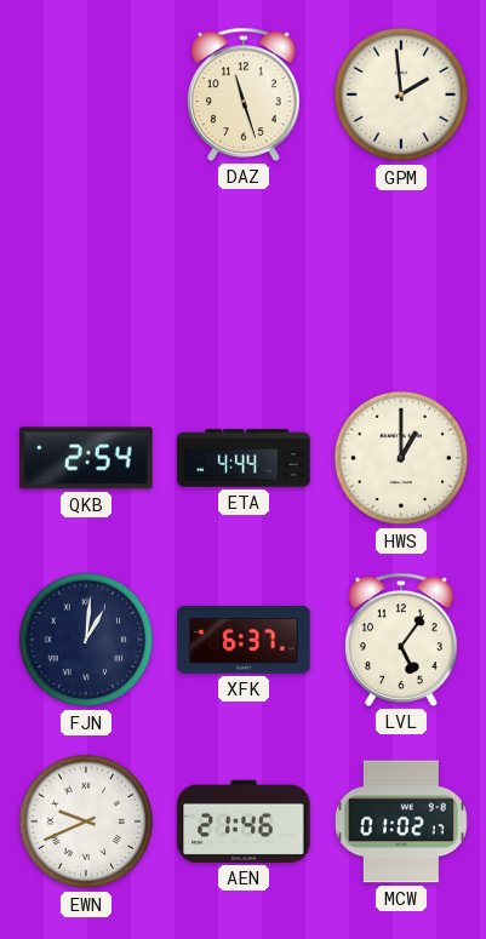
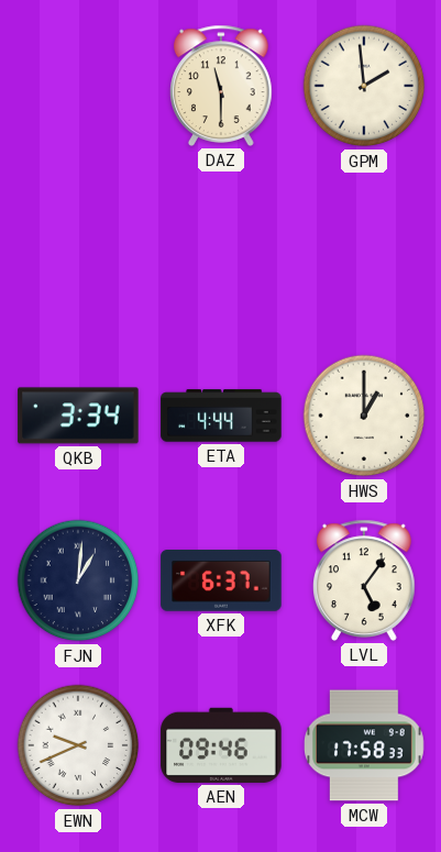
DAZ: 11:27 -> 11:30 (222, 86)
QKB: 2:54 -> 3:34 (78, 416)
AEN: 21:46 -> 09:46 (221, 745)
MCW: 01:02 -> 17:58 (365, 745)
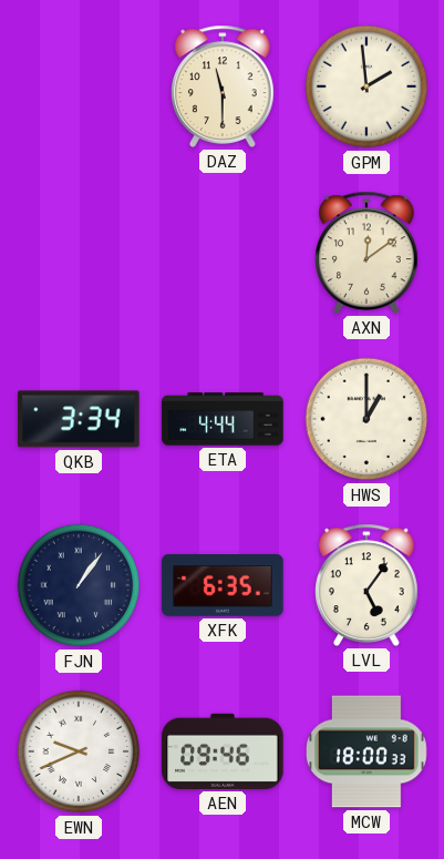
AXN: none -> 12:09 (368, 253)
FJN: 1:01 -> 1:06 (79, 585)
XFK: 6:37 -> 6:35 (223, 586)
MCW: 17:58 -> 18:00 (368, 751)
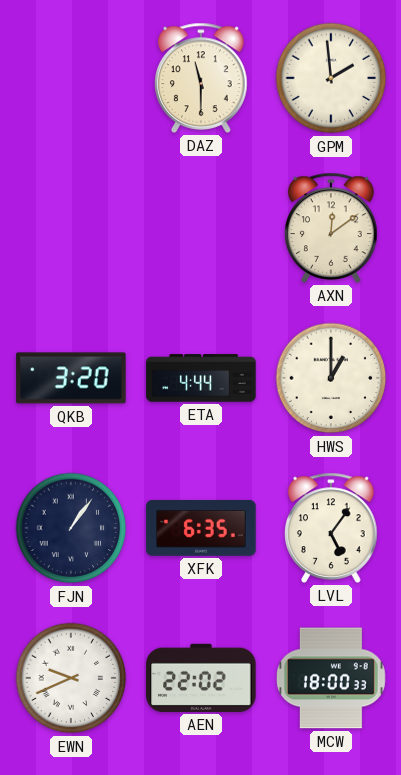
QKB: 3:34 -> 3:20 (71, 378)
AEN: 09:46 -> 22:02 (201, 678)
